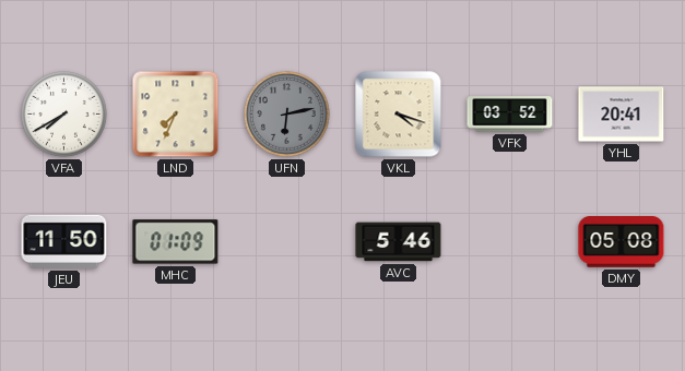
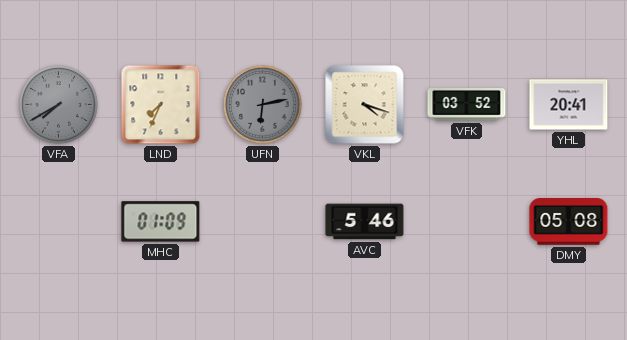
VFA dial: white -> grey (59, 105)
JEU: 11:50 -> none (64, 241)
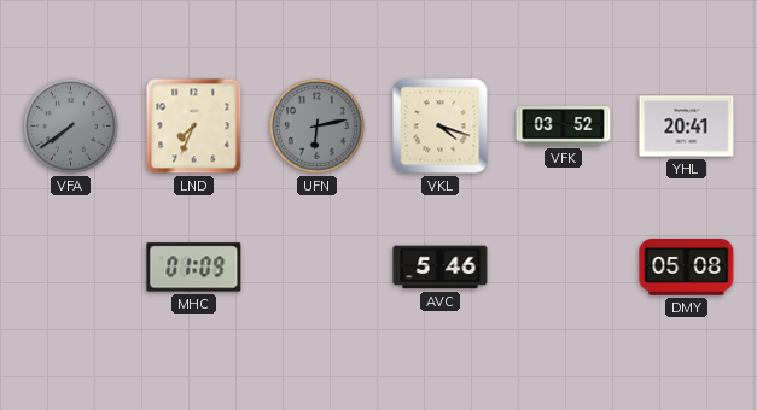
VFA: 7:40 -> 7:39 (71, 127)
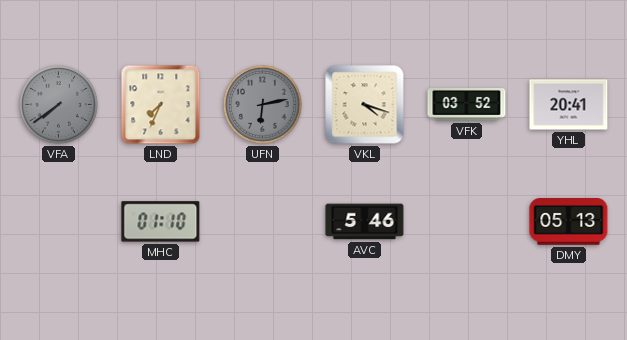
MHC: 01:09 -> 01:10 (161, 222)
DMY: 05:08 -> 05:13 (569, 222)
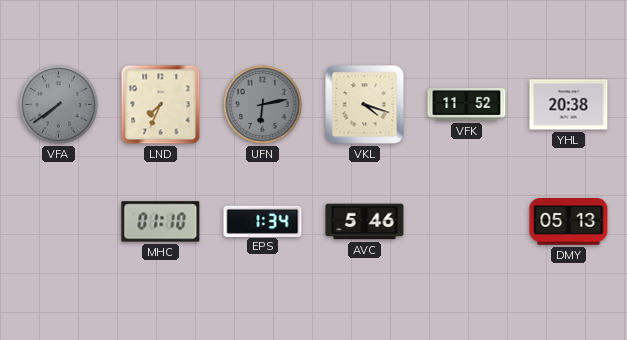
VFK: 03:52 -> 11:52 (467, 105)
YHL: 20:41 -> 20:38 (569, 105)
EPS: none -> 1:34 (263, 221)
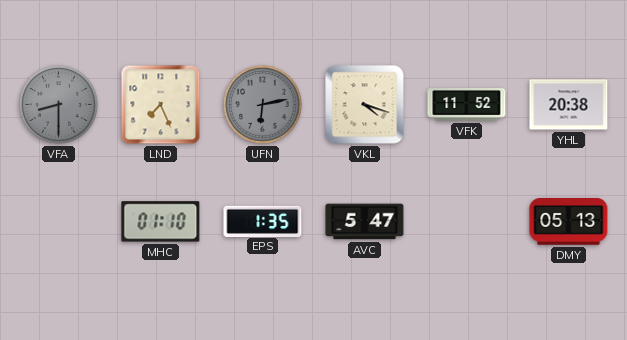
VFA: 7:39 -> 8:30 (59, 105)
LND: 7:34 -> 7:26 (161, 105)
EPS: 1:34 -> 1:35 (263, 221)
AVC: 5:46 -> 5:47 (365, 222)
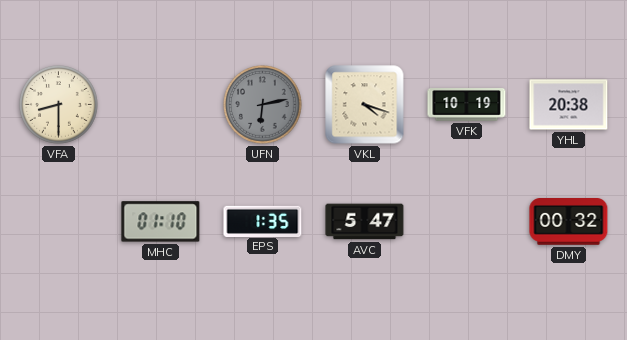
VFA dial: grey -> cream (59, 105)
LND: 7:26 -> none (161, 105)
VFK: 11:52 -> 10:19 (467, 105)
DMY: 05:13 -> 00:32 (569, 222)
